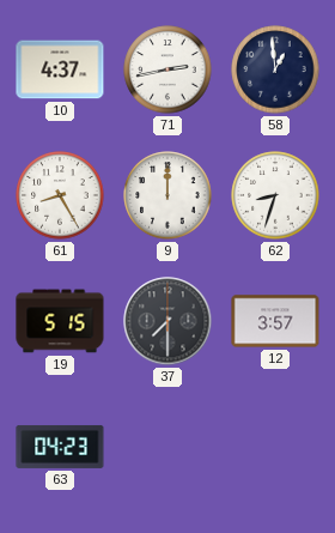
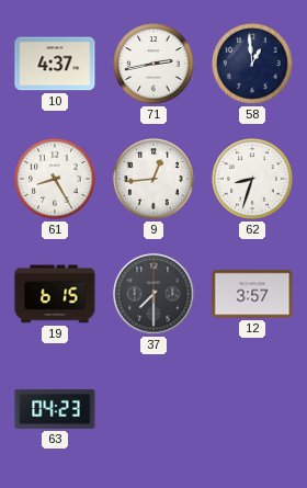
9: 12:00 -> 12:44 (153, 179)
19: 5:15 -> 6:15 (55, 294)
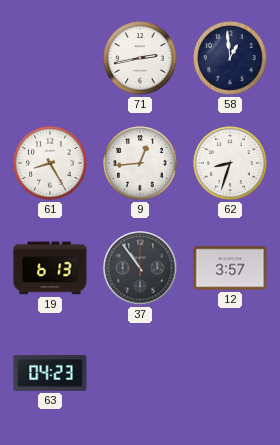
10: 4:37 -> none (55, 64)
19: 6:15 -> 6:13 (50, 268)
37: 7:30 -> 10:54 (140, 268)
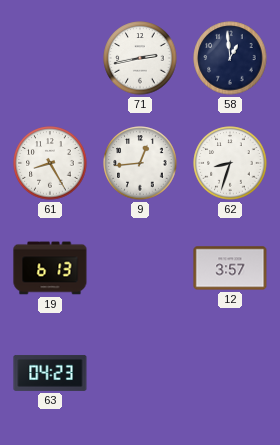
37: 10:54 -> none (140, 268)
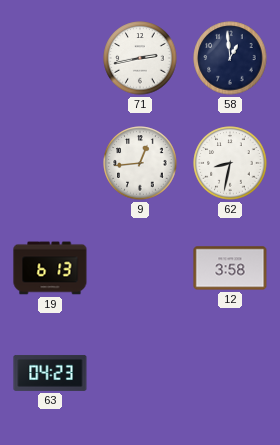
61: 8:25 -> none (50, 163)
62: 8:33 -> 8:32 (230, 163)
12: 3:57 -> 3:58 (230, 268)
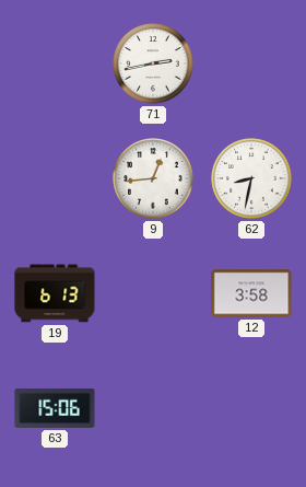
58: 12:59 -> none (230, 58)
63: 04:23 -> 15:06 (55, 408)
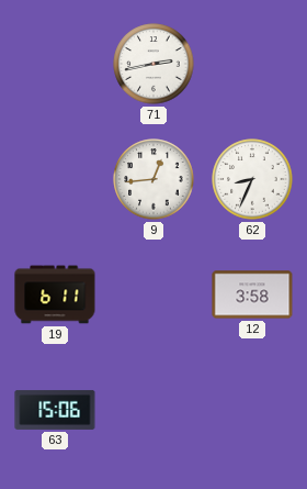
62: 8:32 -> 8:34 (252, 179)
19: 6:13 -> 6:11 (55, 294)
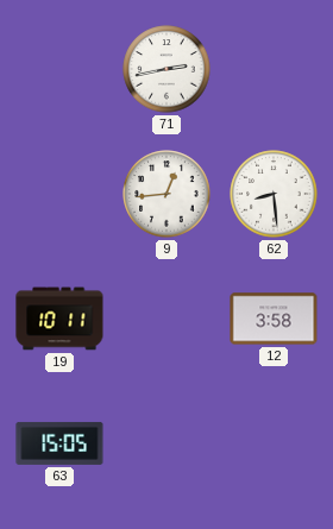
62: 8:34 -> 8:29 (274, 194)
19: 6:11 -> 10:11 (59, 319)
63: 15:06 -> 15:05 (59, 443)
